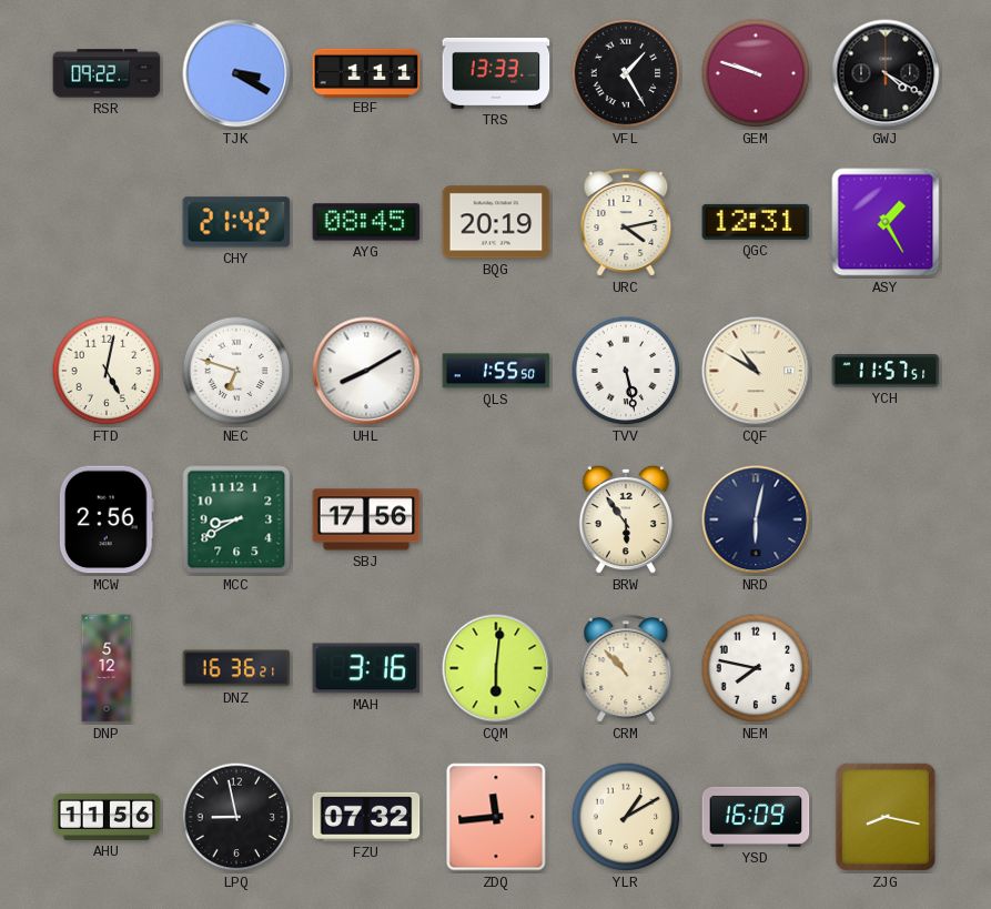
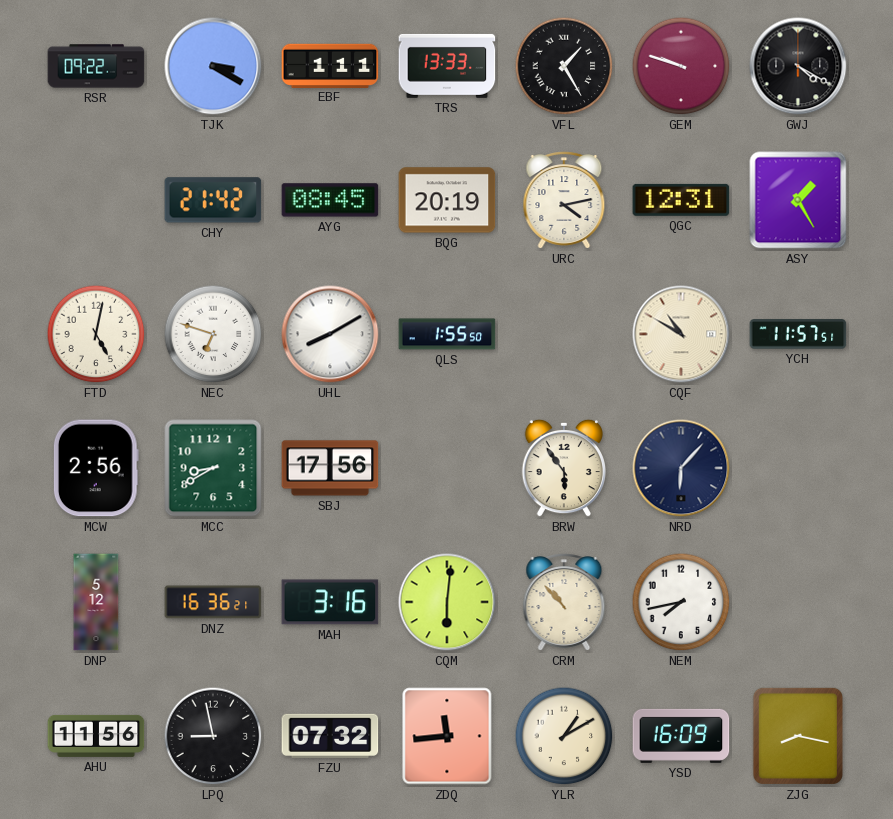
TVV: 5:28 -> none (626, 371)
NRD: 6:02 -> 6:07 (681, 468)
NEM: 7:47 -> 7:43 (681, 602)
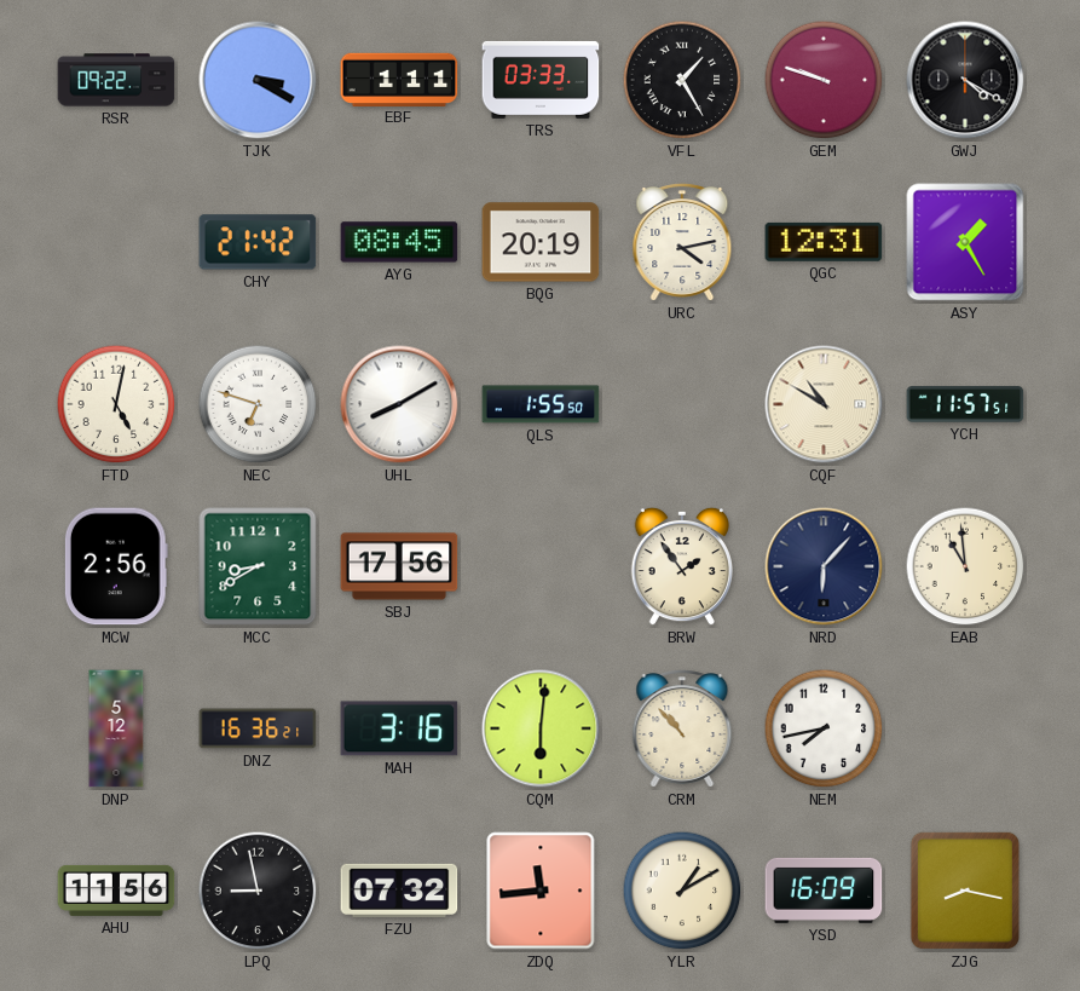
TRS: 13:33 -> 03:33 (541, 80)
BRW: 5:54 -> 1:54 (681, 566)
EAB: none -> 10:59 (965, 566)
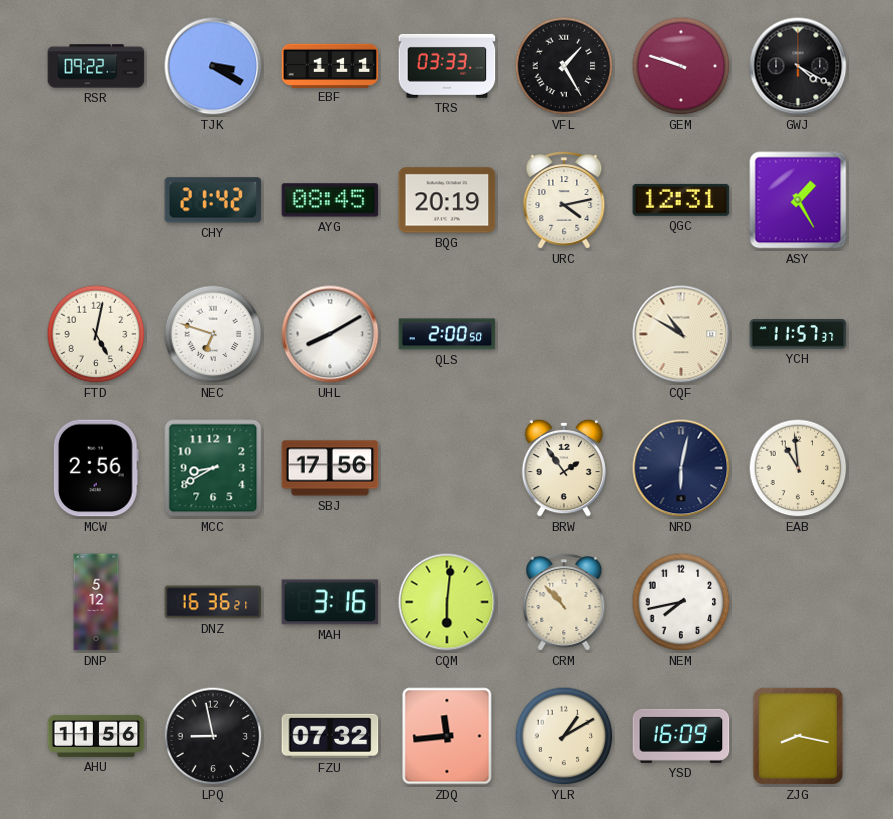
QLS: 1:55 -> 2:00 (447, 334)
YCH: 11:57:51 -> 11:57:37 (798, 334)
NRD: 6:07 -> 6:02 (681, 468)
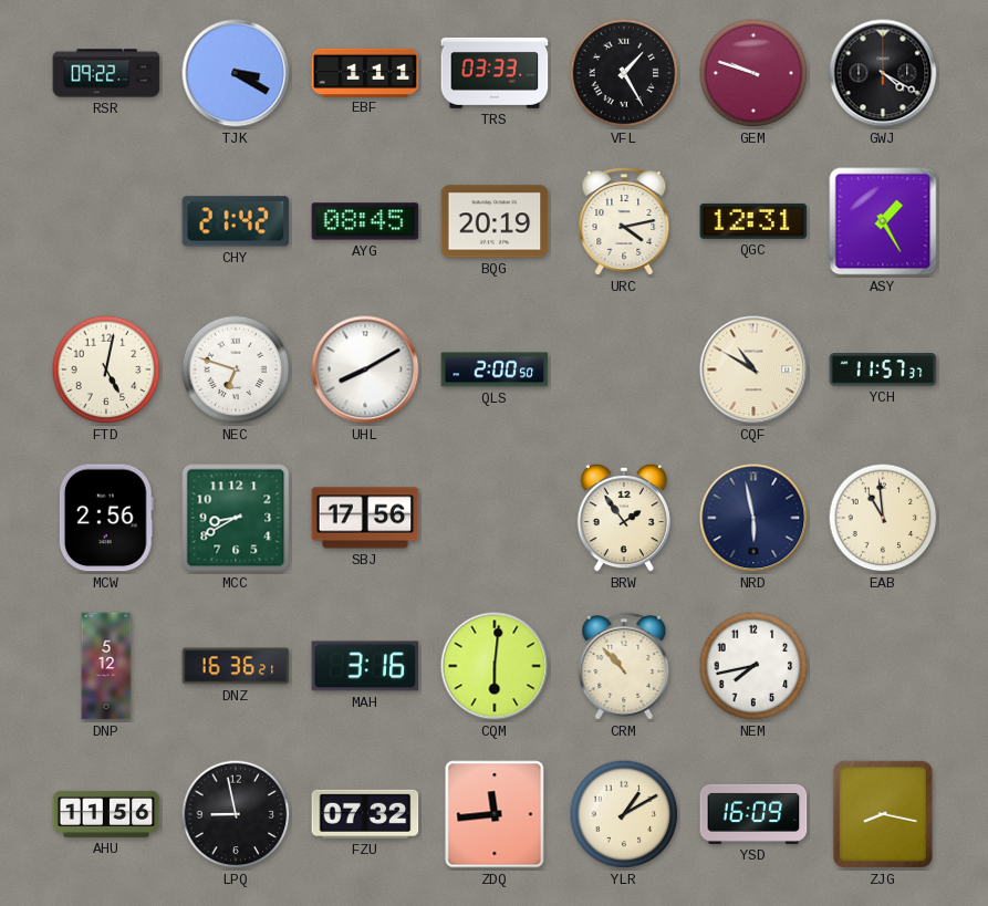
NRD: 6:02 -> 5:58 (753, 518)
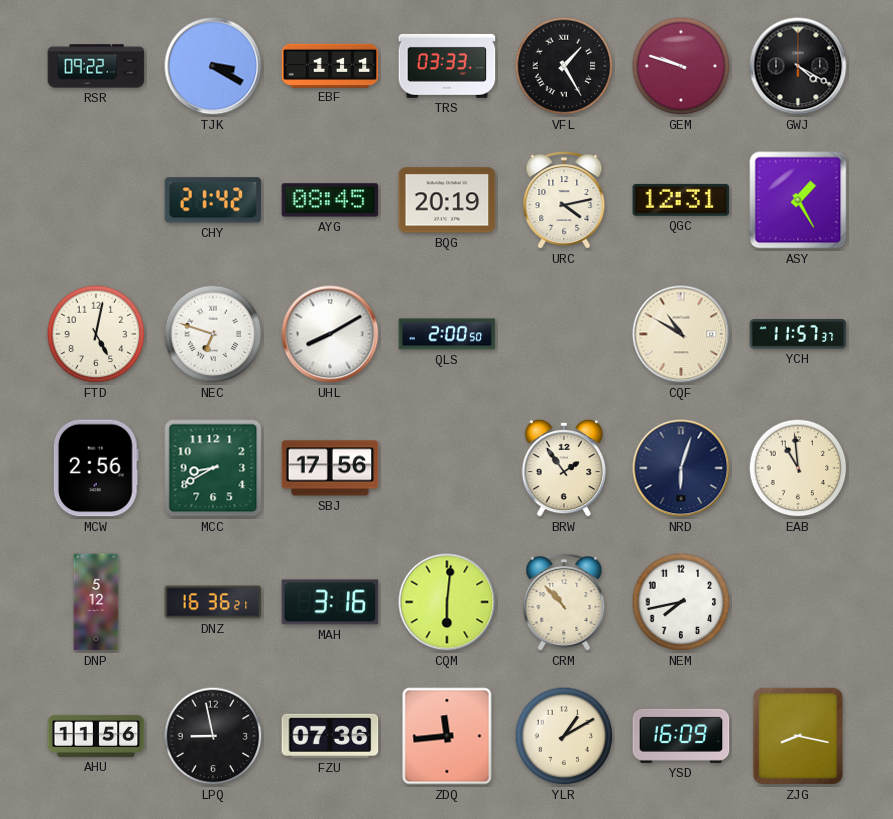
NRD: 5:58 -> 6:03 (681, 468)
FZU: 07:32 -> 07:36 (330, 736)
